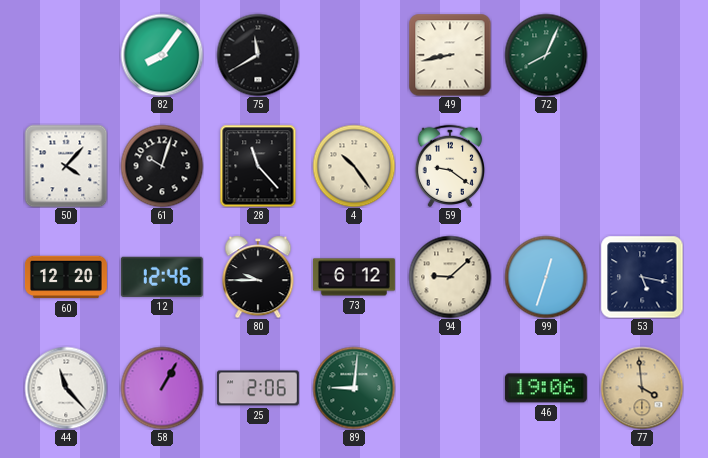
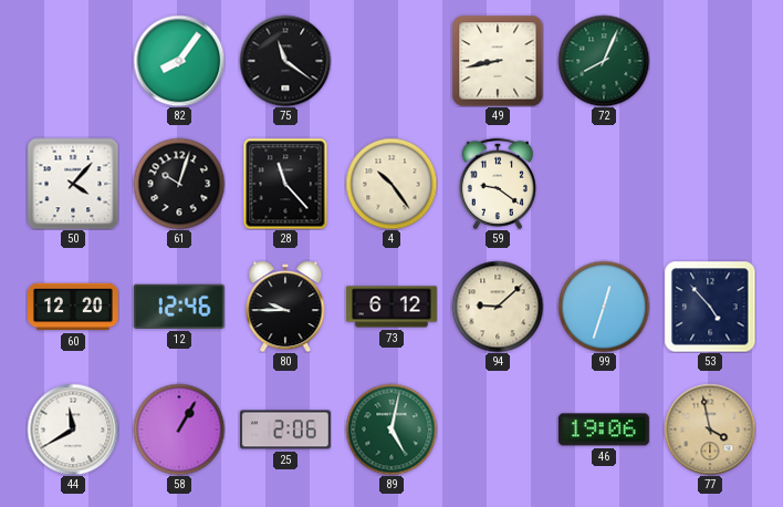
75: 11:40 -> 11:21 (285, 61)
53: 5:17 -> 4:53 (710, 307)
44: 11:23 -> 11:40 (73, 430)
89: 9:01 -> 5:02 (391, 430)
77: 3:59 -> 3:58 (710, 430)
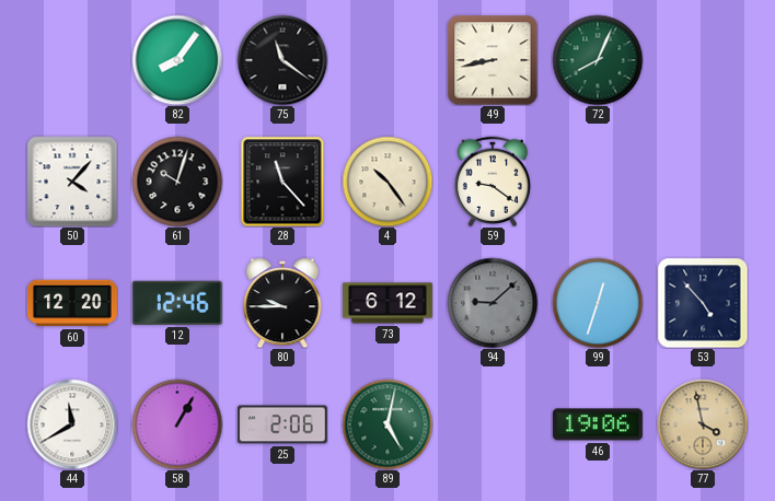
94 dial: cream -> grey (493, 303)
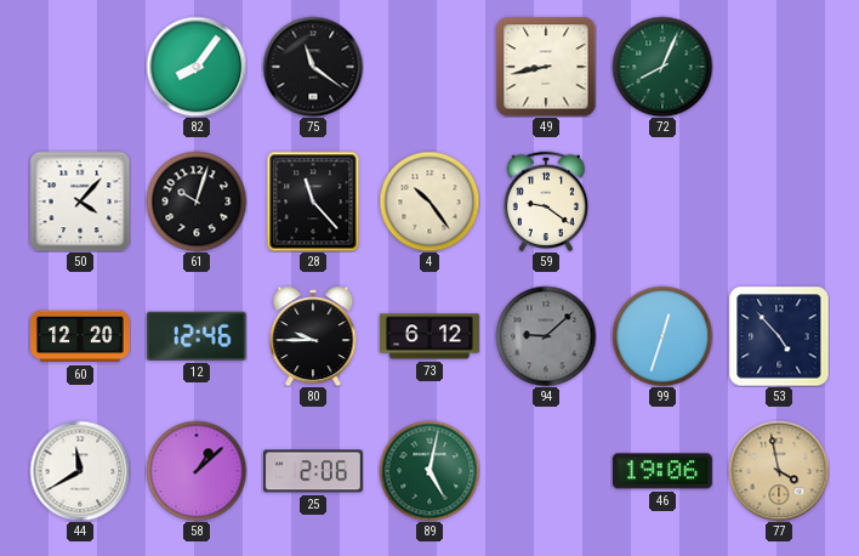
58: 1:05 -> 1:08 (197, 471)
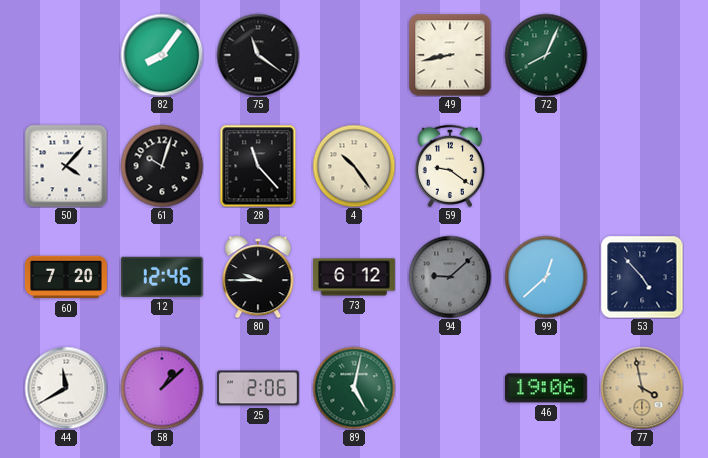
60: 12:20 -> 7:20 (66, 277)
99: 12:33 -> 12:38 (546, 277)
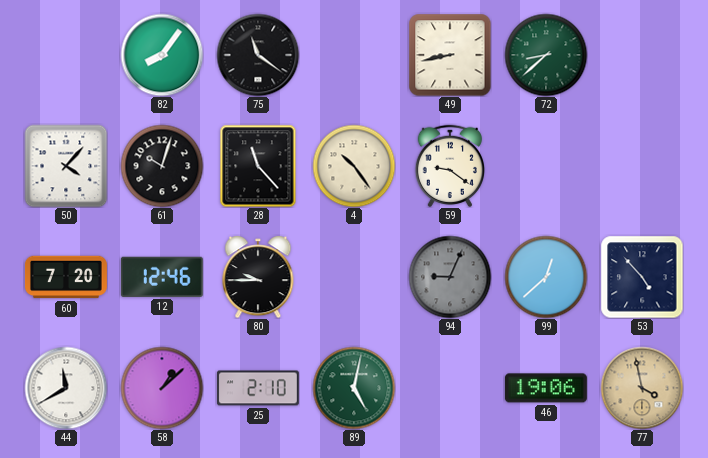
72: 8:04 -> 8:38 (546, 55)
73: 6:12 -> none (355, 277)
94: 9:08 -> 9:04 (450, 277)
25: 2:06 -> 2:10 (258, 388)
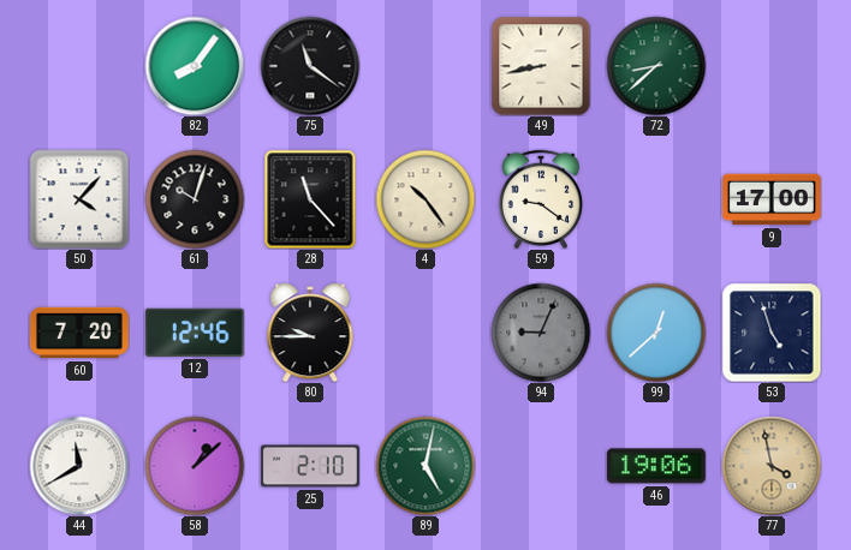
9: none -> 17:00 (772, 199)
53: 4:53 -> 4:57 (772, 333)
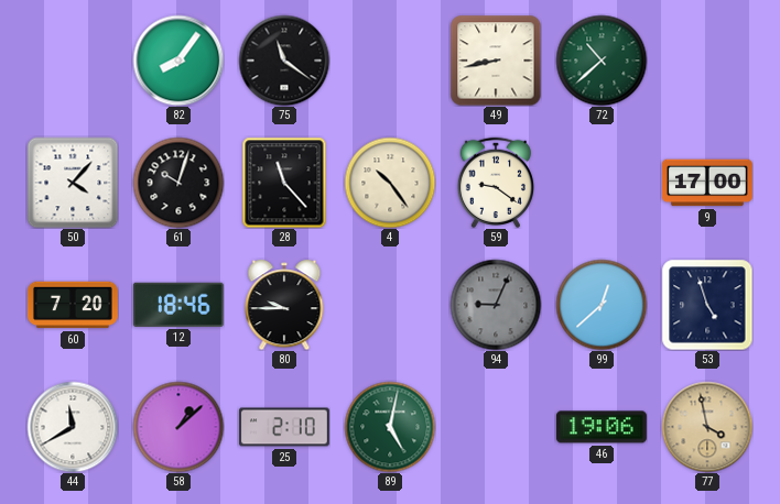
72: 8:38 -> 10:38 (602, 61)
12: 12:46 -> 18:46 (178, 305)
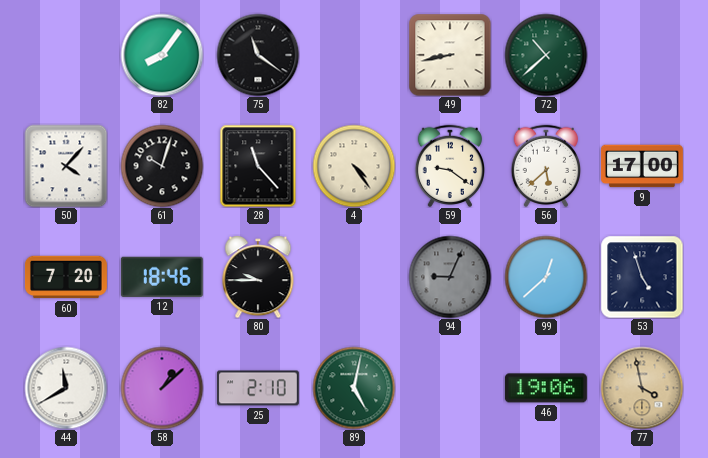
4: 10:24 -> 4:24 (354, 166)
56: none -> 5:38 (545, 166)
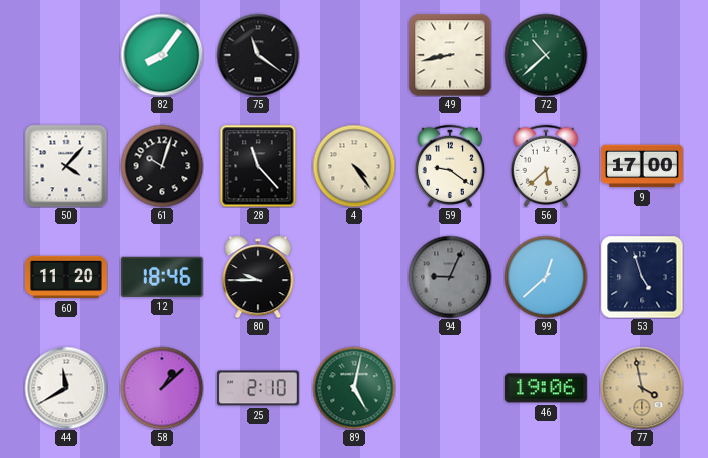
60: 7:20 -> 11:20 (66, 277)
